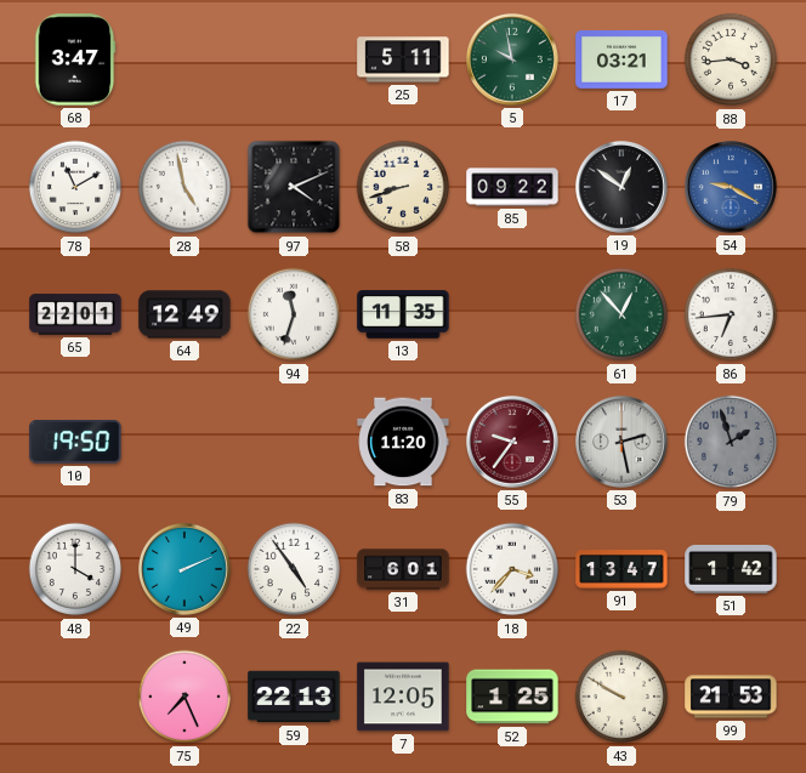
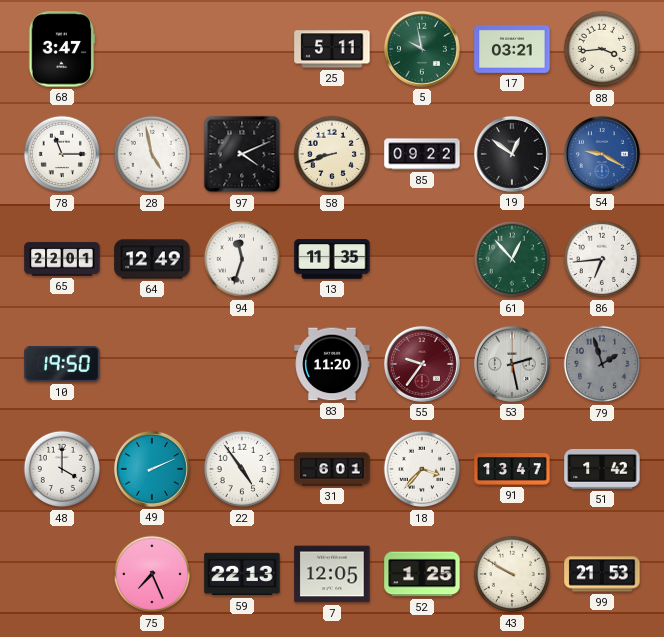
78: 11:10 -> 11:15 (62, 154)
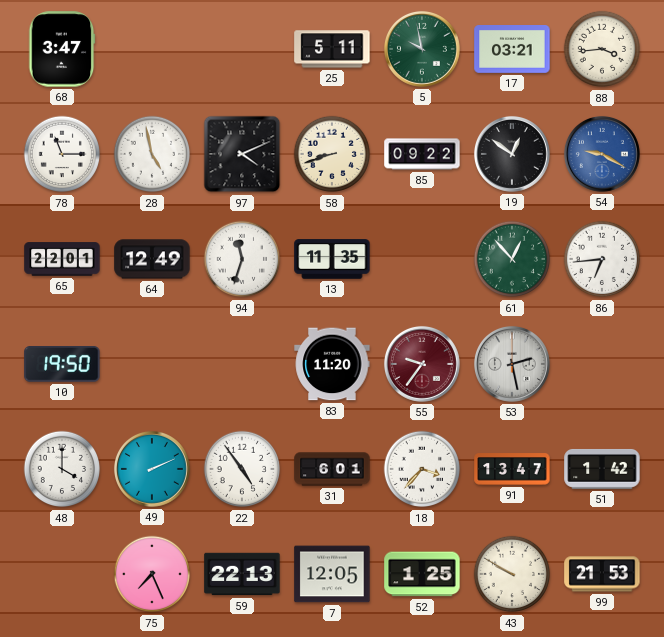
79: 1:57 -> none (602, 364)
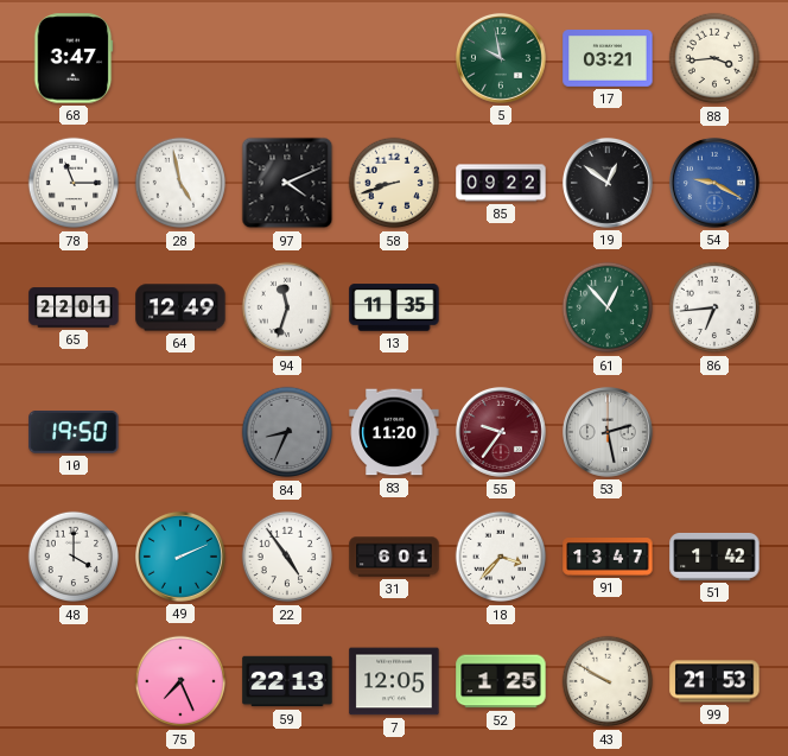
25: 5:11 -> none (332, 49)
84: none -> 8:34 (287, 432)
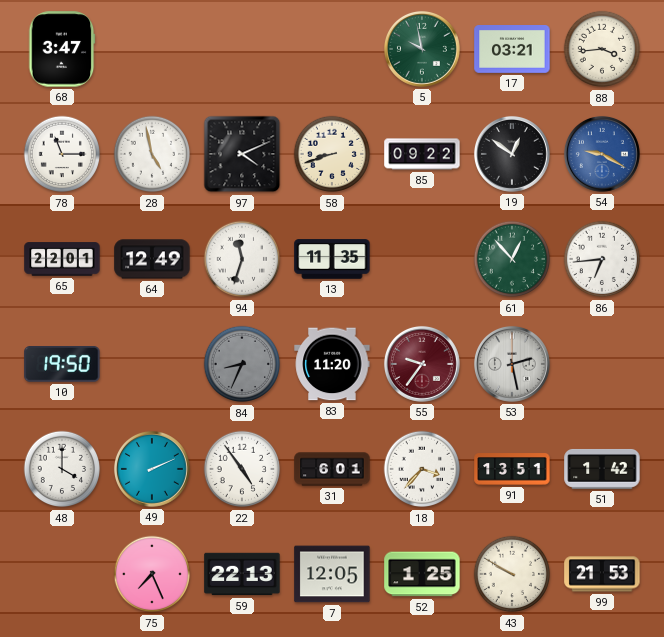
91: 13:47 -> 13:51 (512, 469)
